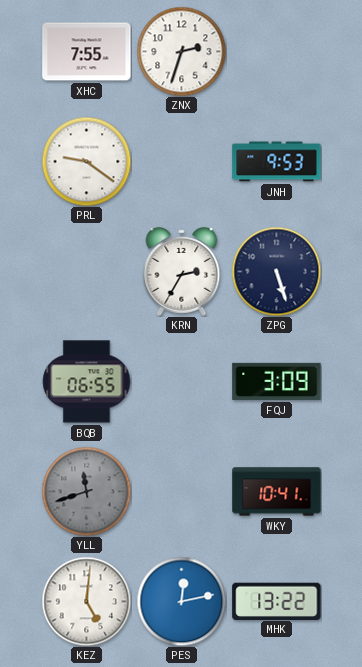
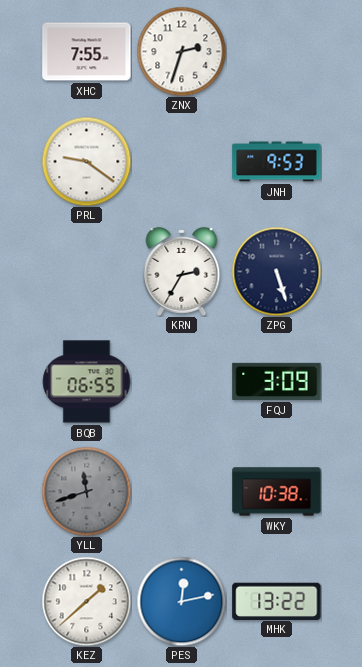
WKY: 10:41 -> 10:38 (277, 492)
KEZ: 5:01 -> 1:38 (86, 601)
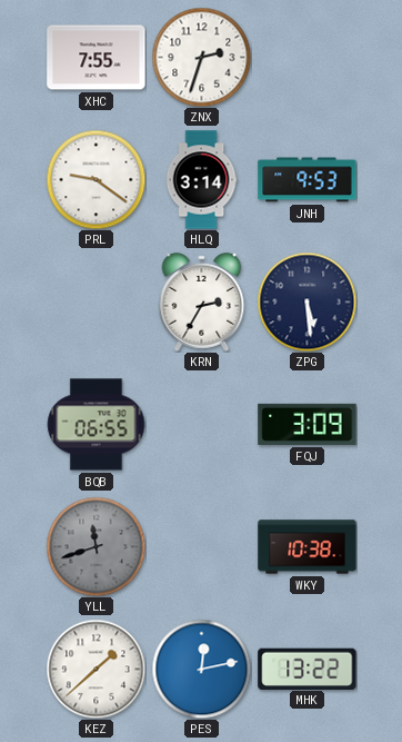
HLQ: none -> 3:14 (201, 180)
ZPG: 5:27 -> 5:29 (306, 301)
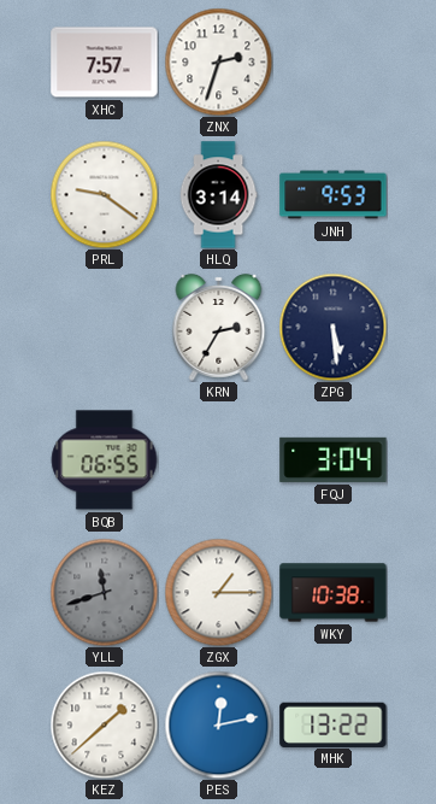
XHC: 7:55 -> 7:57 (105, 63)
FQJ: 3:09 -> 3:04 (334, 459)
ZGX: none -> 1:15 (218, 592)
